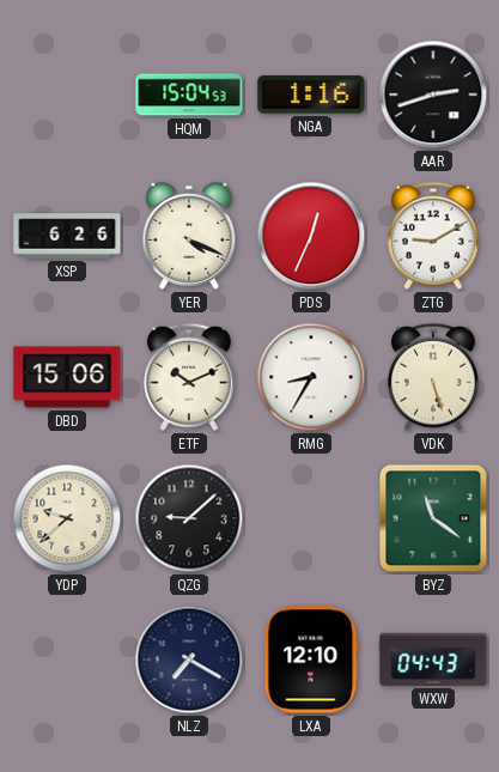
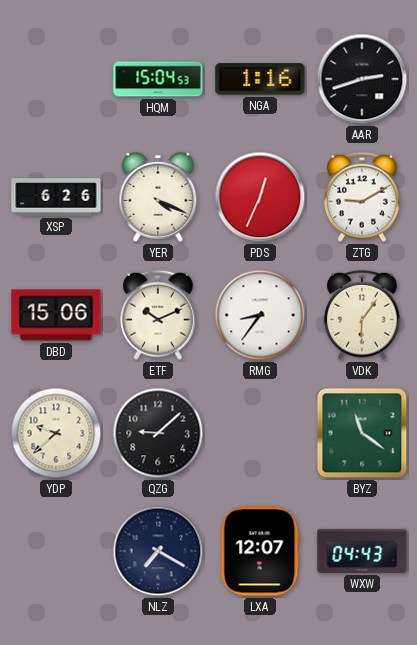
RMG: 8:35 -> 8:36 (260, 315)
VDK: 5:27 -> 6:06 (363, 315)
LXA: 12:10 -> 12:07 (260, 551)
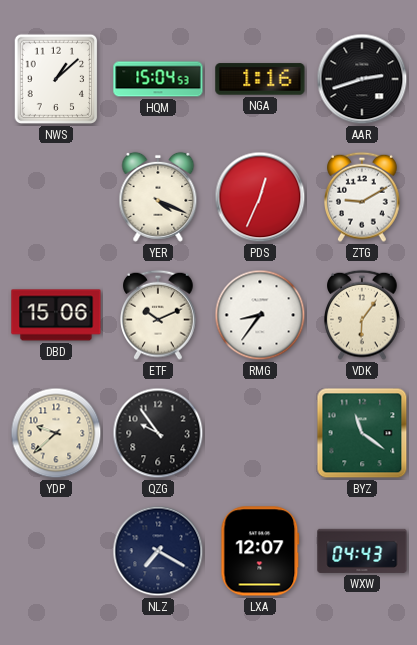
NWS: none -> 1:08 (56, 79)
XSP: 6:26 -> none (56, 197)
QZG: 9:08 -> 9:54 (158, 433)
